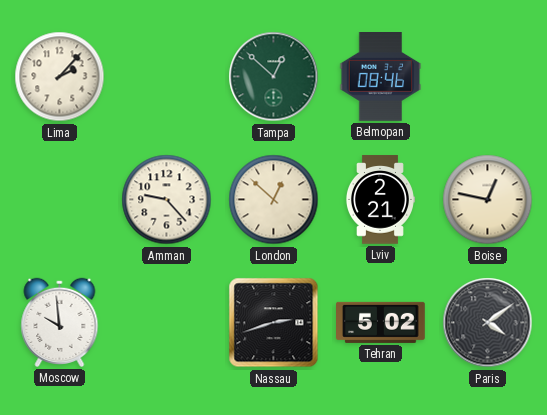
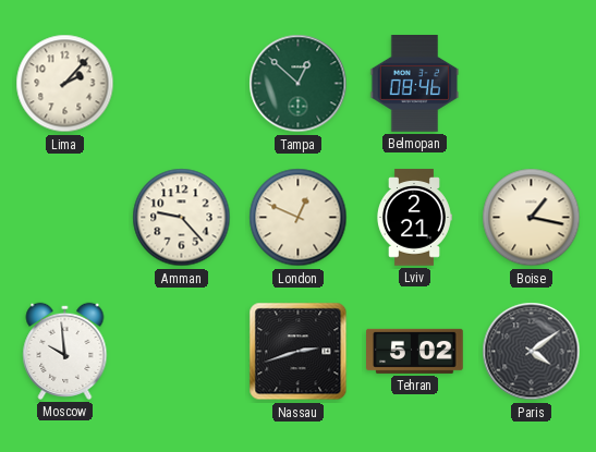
London: 12:52 -> 12:49 (299, 218)
Boise: 12:47 -> 1:17 (532, 218)
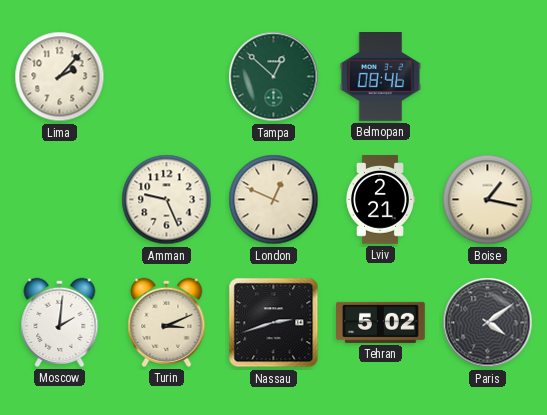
Amman: 9:23 -> 9:26 (167, 200)
Moscow: 9:59 -> 2:01 (60, 322)
Turin: none -> 3:11 (167, 322)
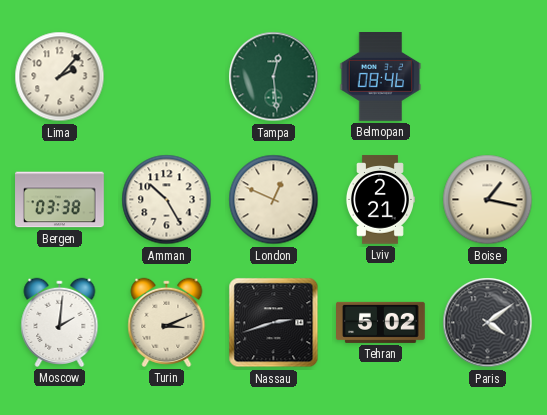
Tampa: 12:52 -> 12:29 (274, 77)
Bergen: none -> 03:38 (60, 200)
Amman: 9:26 -> 10:25 (167, 200)
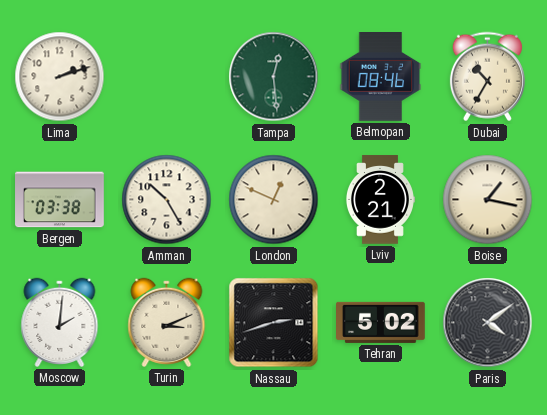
Lima: 2:07 -> 2:12 (60, 77)
Dubai: none -> 10:35 (487, 77)
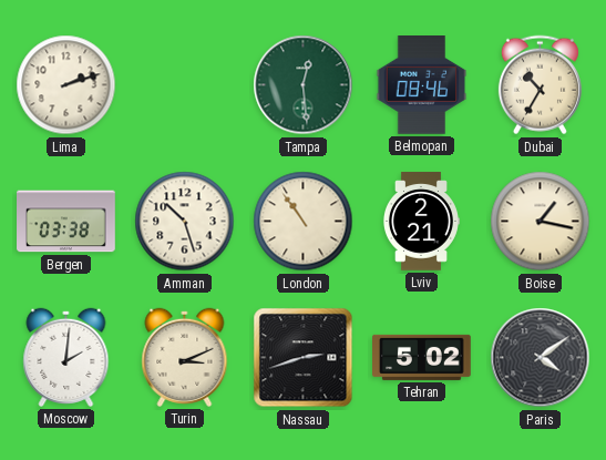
Amman: 10:25 -> 10:27 (185, 222)
London: 12:49 -> 10:54 (304, 222)
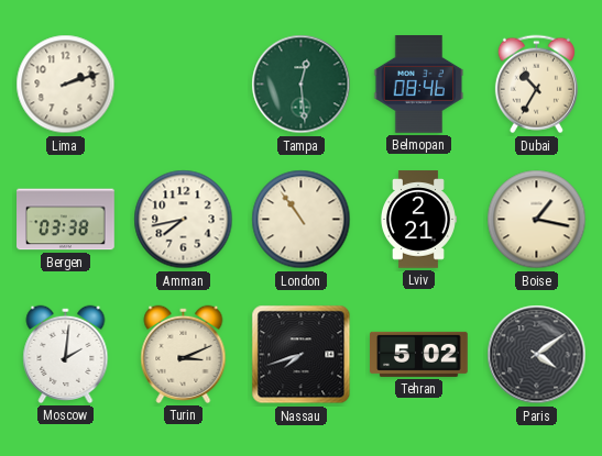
Amman: 10:27 -> 7:43 (184, 220)
Nassau: 2:42 -> 7:42 (302, 355)
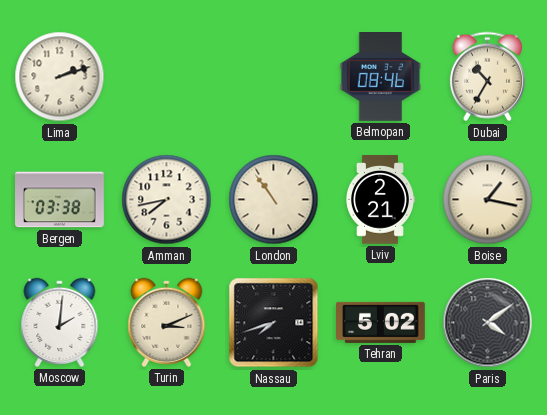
Tampa: 12:29 -> none (302, 85)
